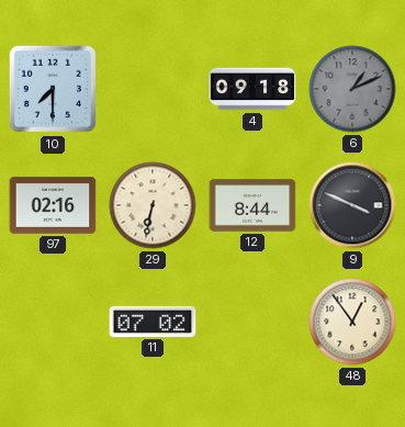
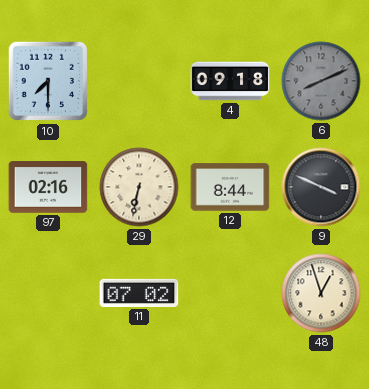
6: 1:11 -> 8:11 (321, 81)
48: 12:54 -> 12:57 (321, 293)
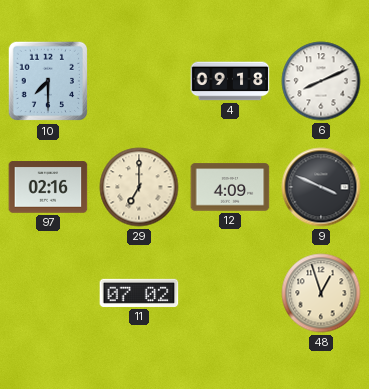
6 dial: grey -> white (321, 81)
29: 6:32 -> 7:00 (139, 187)
12: 8:44 -> 4:09 (230, 187)
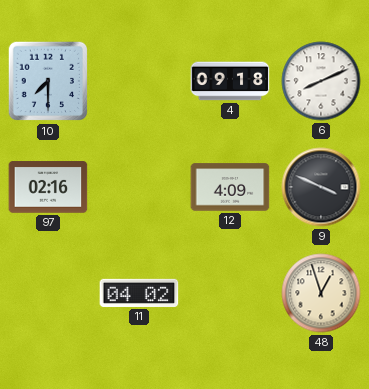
29: 7:00 -> none (139, 187)
11: 07:02 -> 04:02 (139, 293)
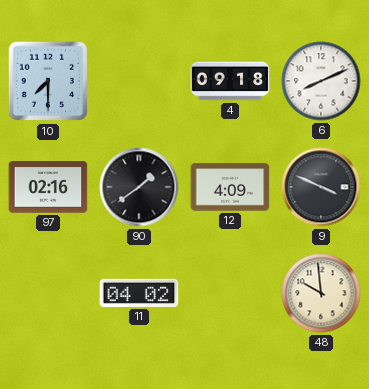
90: none -> 1:39 (139, 187)
48: 12:57 -> 9:59 (321, 293)
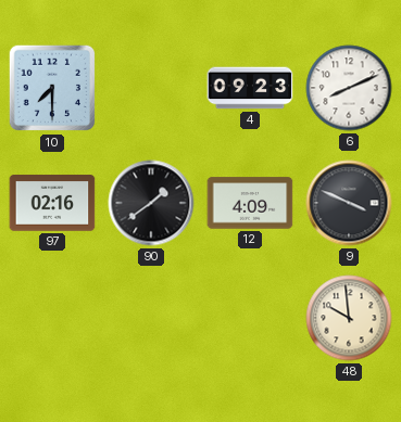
4: 09:18 -> 09:23 (250, 88)
11: 04:02 -> none (139, 293)
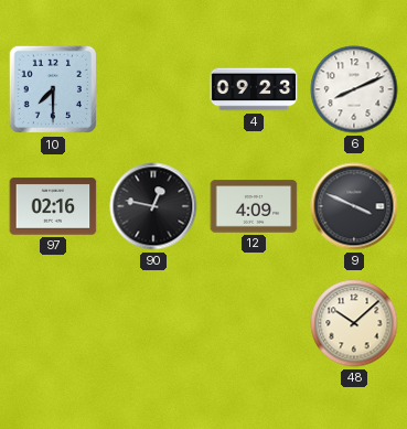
90: 1:39 -> 12:47 (153, 206)
48: 9:59 -> 10:08 (354, 323)
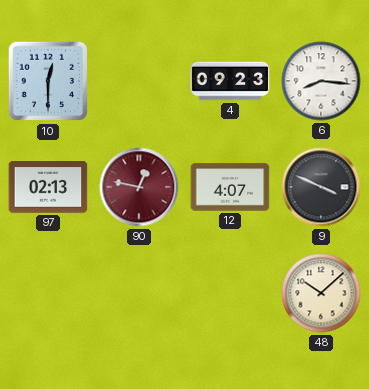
10: 7:30 -> 12:30 (48, 81)
6: 8:11 -> 8:16 (321, 81)
97: 02:16 -> 02:13 (48, 187)
90 dial: black -> burgundy (139, 187)
12: 4:09 -> 4:07 (230, 187)
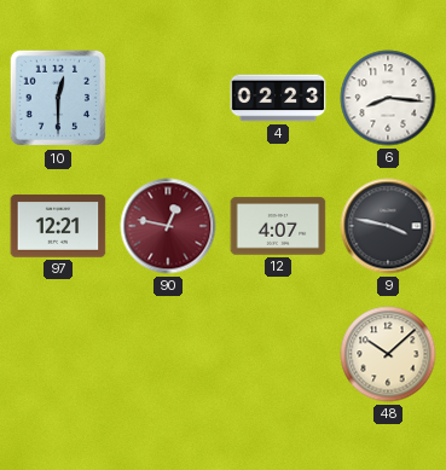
4: 09:23 -> 02:23 (278, 98)
97: 02:13 -> 12:21 (58, 226)
9: 3:49 -> 3:47 (388, 226)
